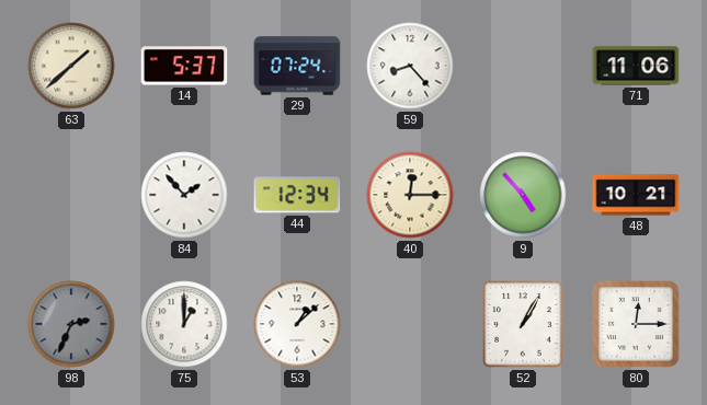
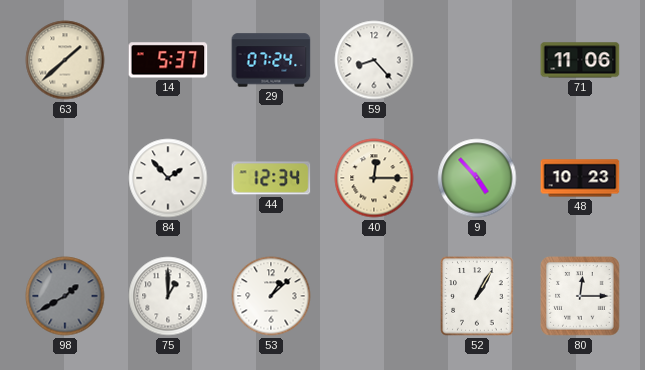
48: 10:21 -> 10:23 (580, 178)
98: 2:34 -> 1:40 (65, 296)
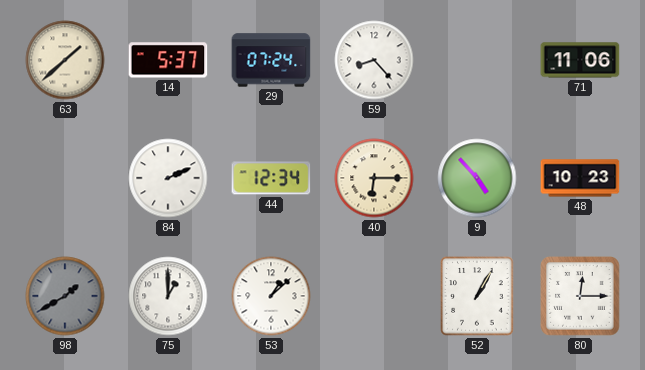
84: 1:53 -> 2:11 (168, 178)
40: 12:15 -> 6:15 (374, 178)
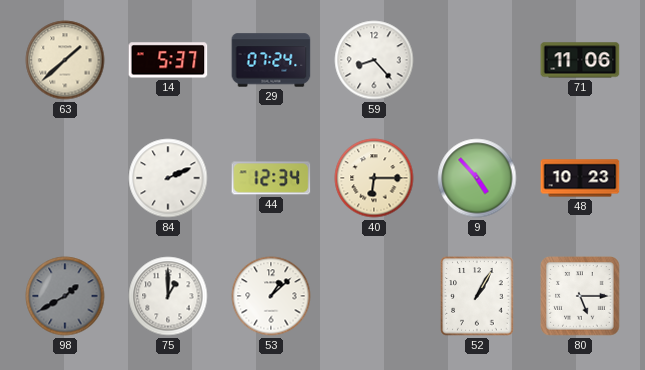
80: 12:15 -> 5:15 (580, 296)
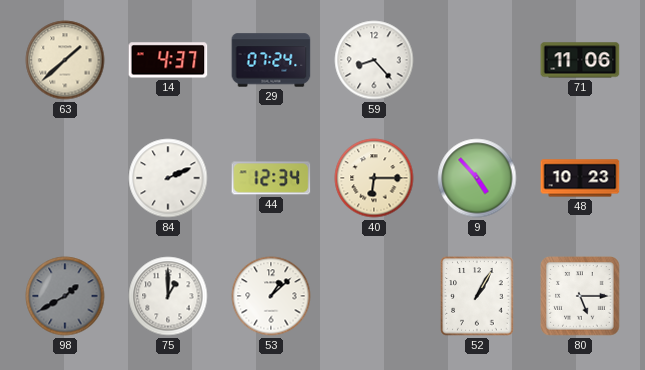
14: 5:37 -> 4:37 (168, 60)
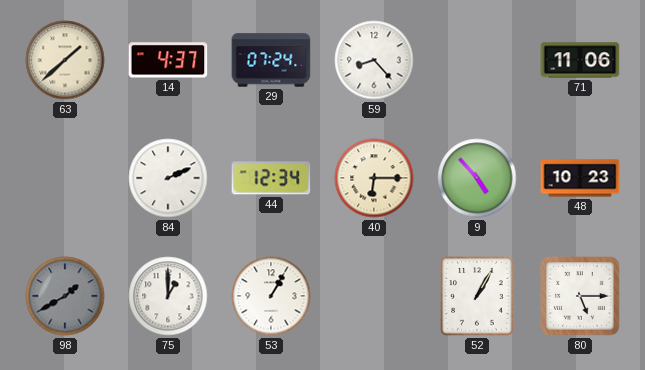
53: 1:08 -> 1:05 (271, 296)
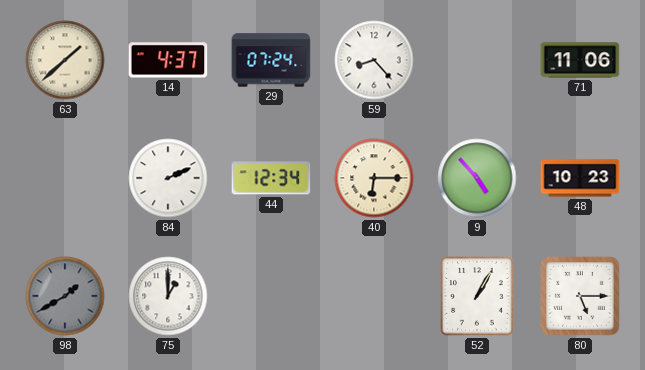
53: 1:05 -> none (271, 296)
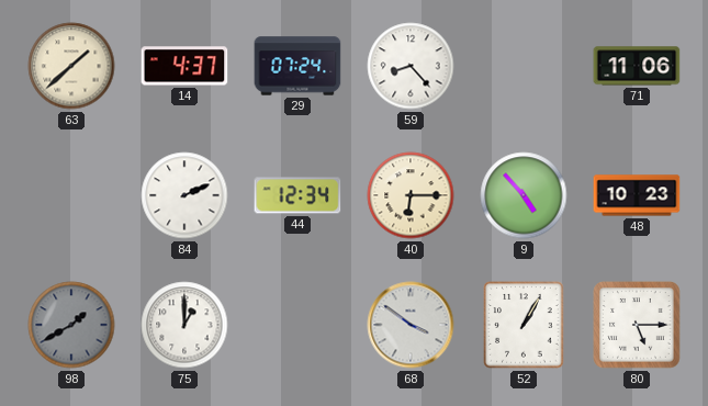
68: none -> 3:51 (411, 325)
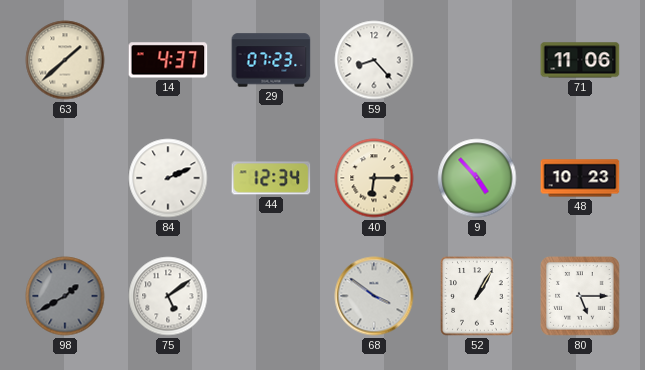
29: 07:24 -> 07:23 (271, 60)
75: 1:00 -> 5:09 (168, 296)
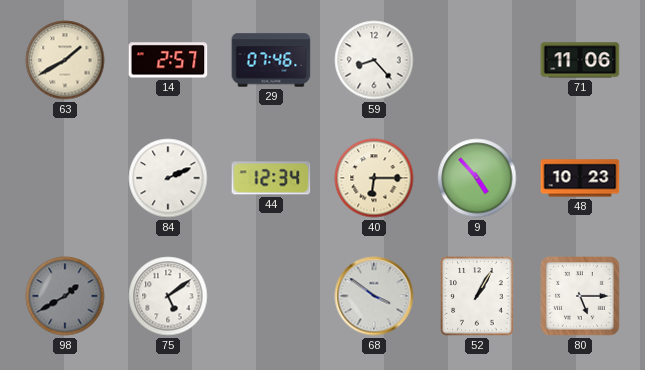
63: 1:38 -> 1:40 (65, 60)
14: 4:37 -> 2:57 (168, 60)
29: 07:23 -> 07:46 (271, 60)
